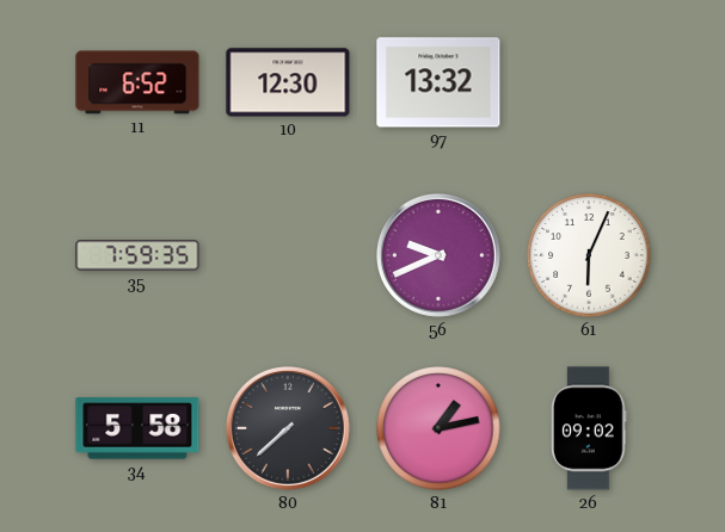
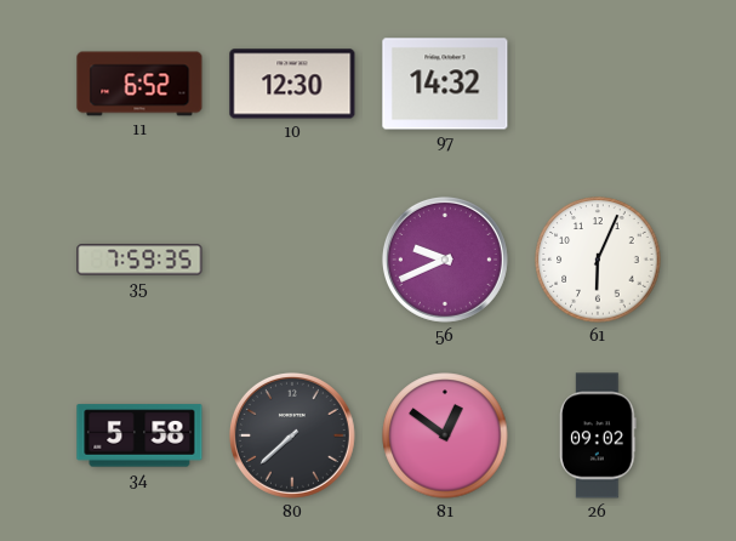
97: 13:32 -> 14:32 (445, 84)
81: 1:13 -> 12:51 (445, 435)
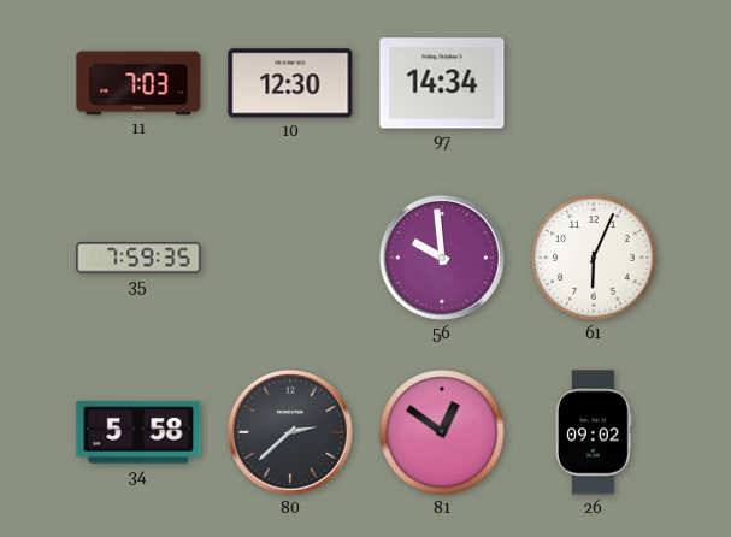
11: 6:52 -> 7:03 (138, 83)
97: 14:32 -> 14:34 (442, 83)
56: 9:41 -> 9:59 (442, 258)
80: 7:38 -> 2:38 (290, 432)
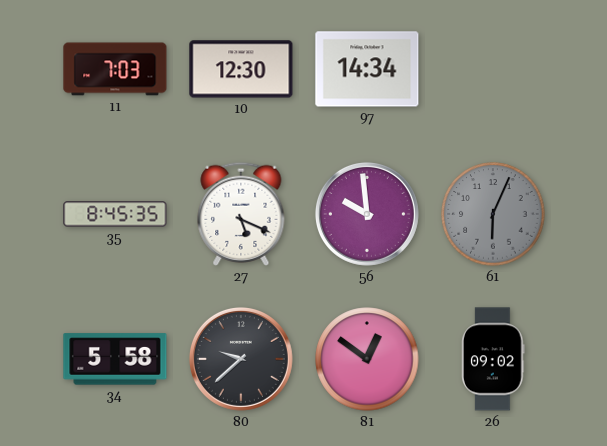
35: 7:59 -> 8:45 (115, 214)
27: none -> 5:19 (241, 214)
61 dial: white -> grey (493, 214)
80: 2:38 -> 9:38 (241, 359)
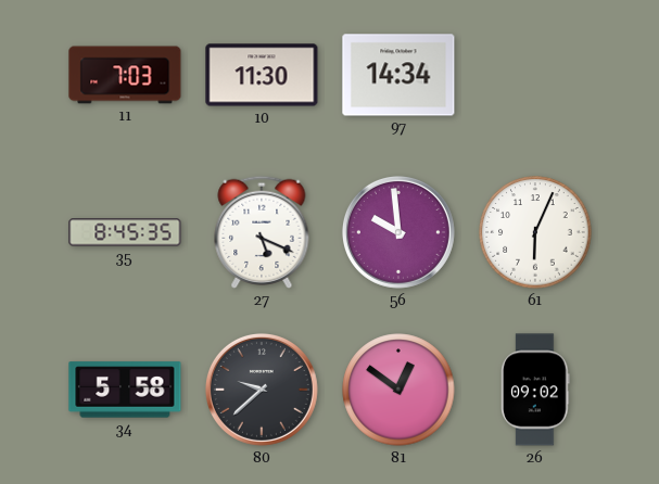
10: 12:30 -> 11:30 (262, 75)
61 dial: grey -> white (535, 232)
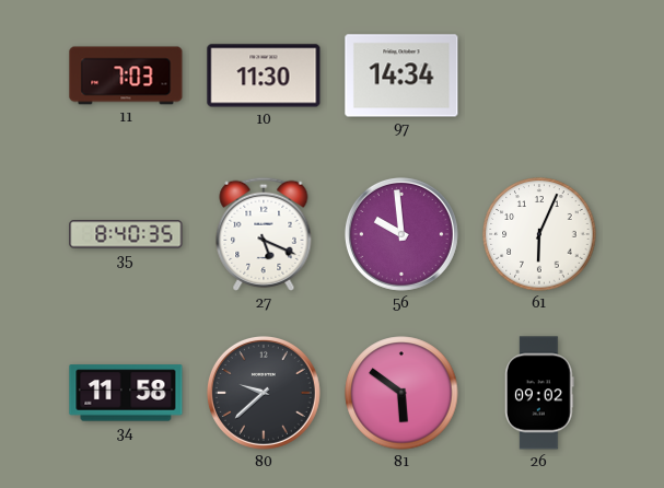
35: 8:45 -> 8:40 (126, 234)
34: 5:58 -> 11:58 (126, 393)
81: 12:51 -> 5:51 (401, 393)
